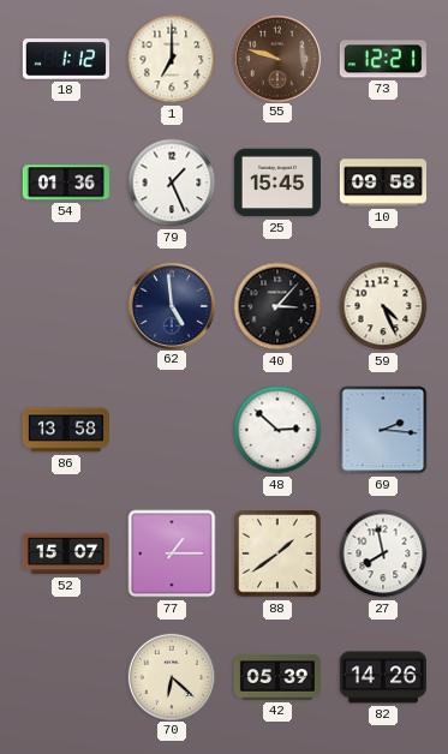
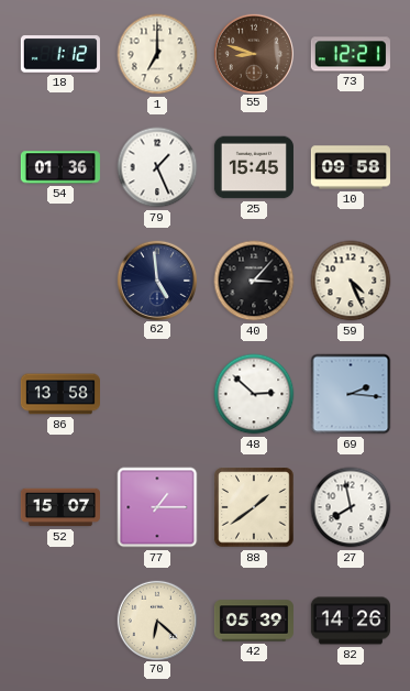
55: 9:48 -> 8:48 (253, 53)
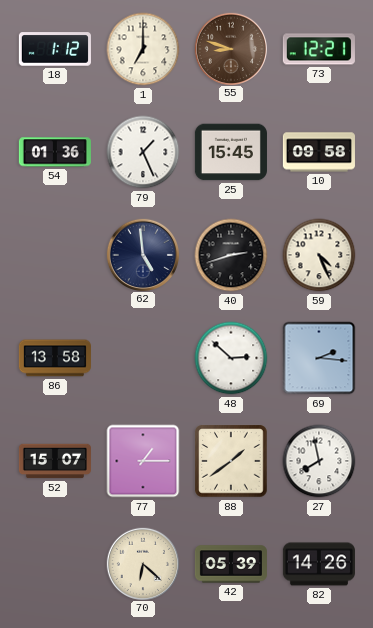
40: 3:07 -> 2:42 (231, 255)
